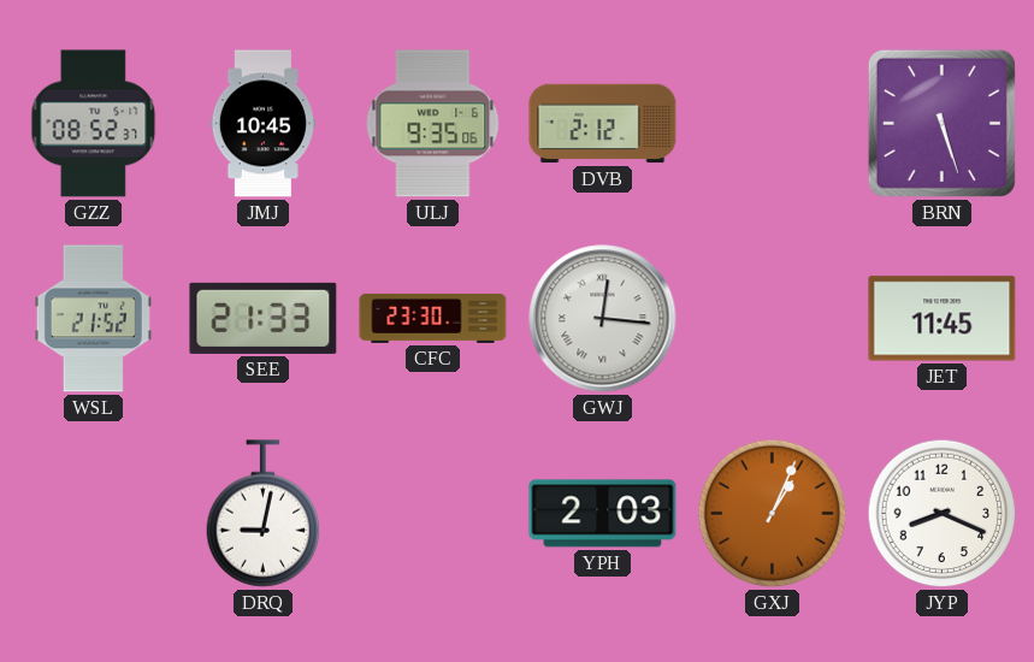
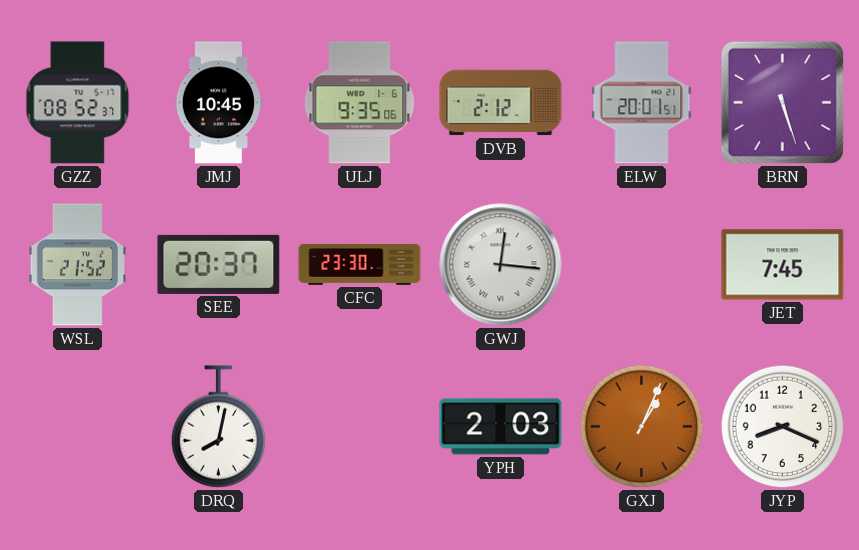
ELW: none -> 20:01 (642, 103)
SEE: 21:33 -> 20:37 (219, 264)
JET: 11:45 -> 7:45 (783, 265)
DRQ: 9:02 -> 8:02 (219, 427)
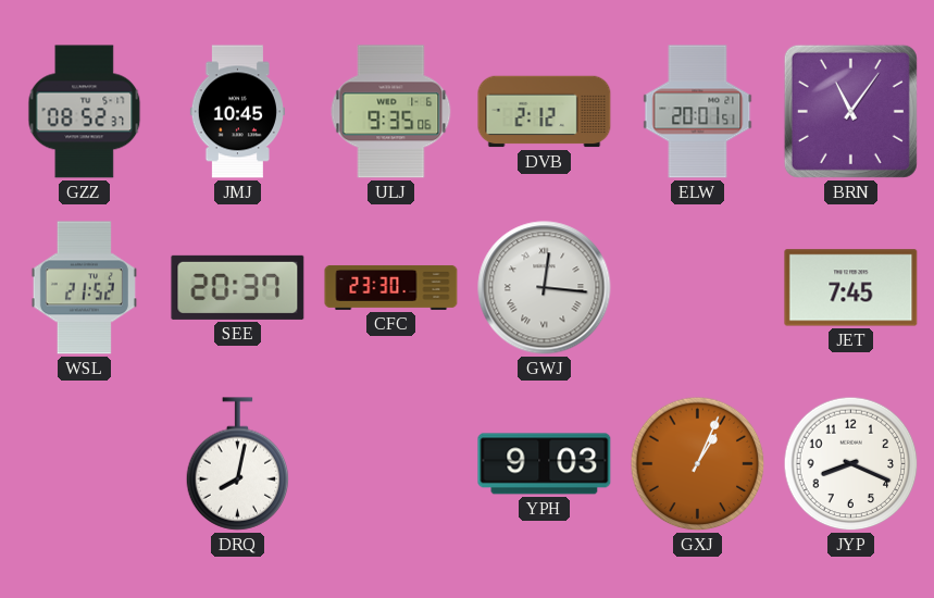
BRN: 5:27 -> 11:06 (850, 111)
YPH: 2:03 -> 9:03 (545, 464)
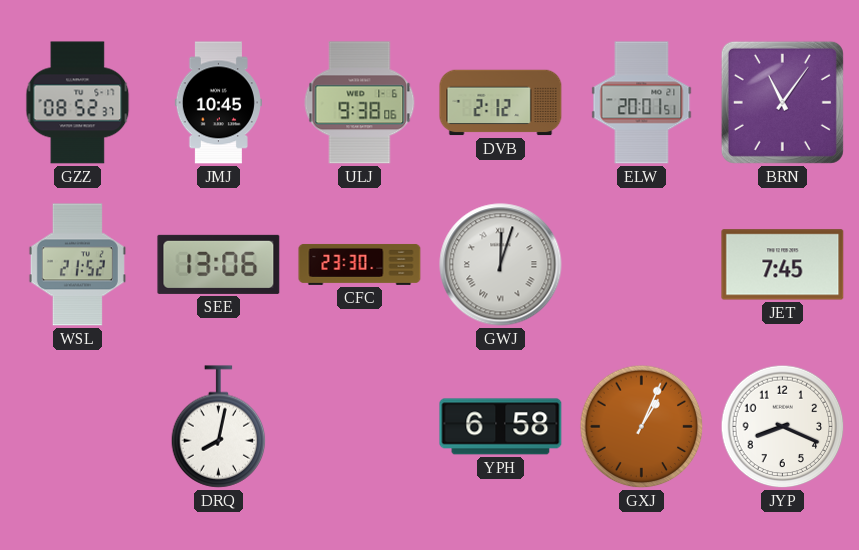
ULJ: 9:35 -> 9:38 (360, 103)
SEE: 20:37 -> 13:06 (219, 264)
GWJ: 12:16 -> 12:03 (501, 265)
YPH: 9:03 -> 6:58 (501, 427)
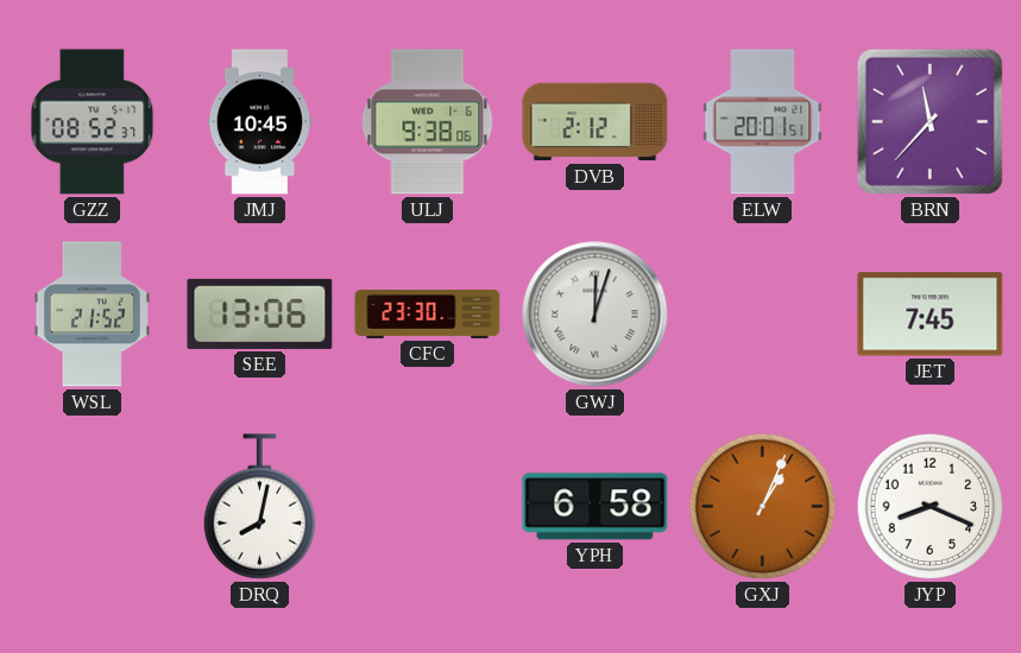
BRN: 11:06 -> 11:37 (929, 121)
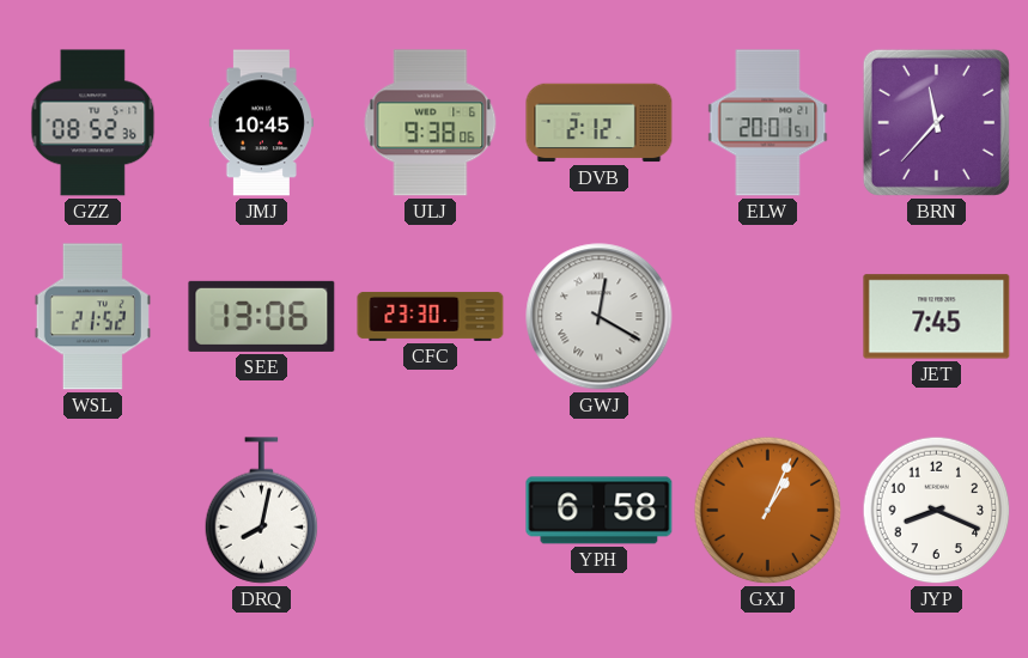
GZZ: 08:52:37 -> 08:52:36 (93, 123)
GWJ: 12:03 -> 12:20 (600, 317)
